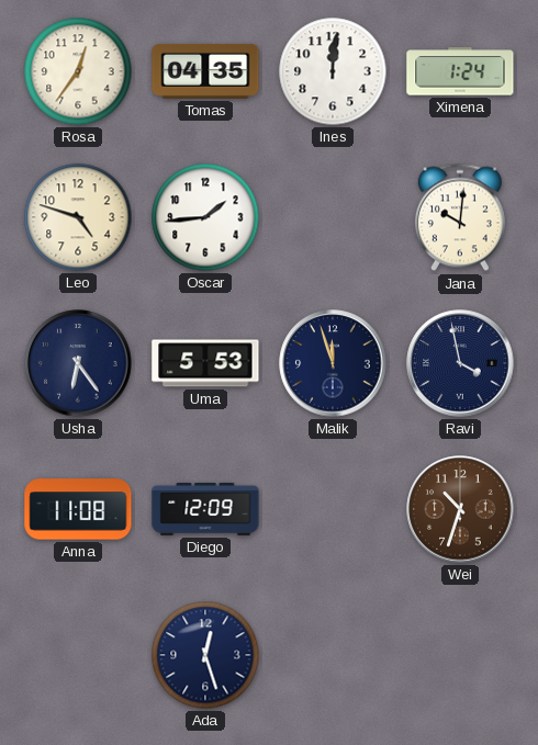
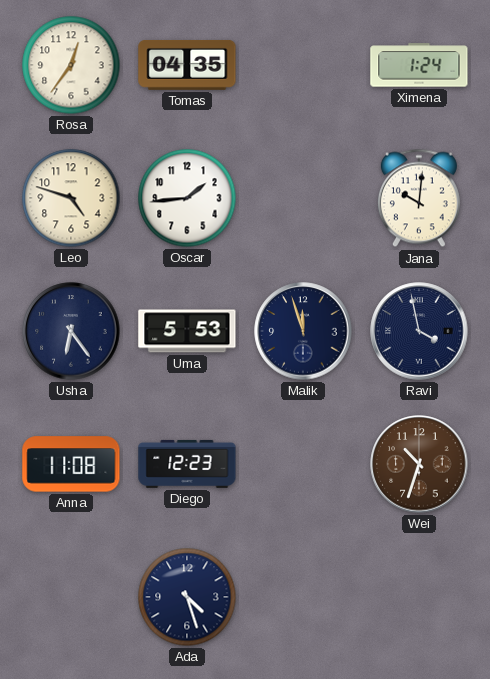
Ines: 12:01 -> none (333, 71)
Diego: 12:09 -> 12:23 (187, 464)
Ada: 12:27 -> 4:27 (187, 597)
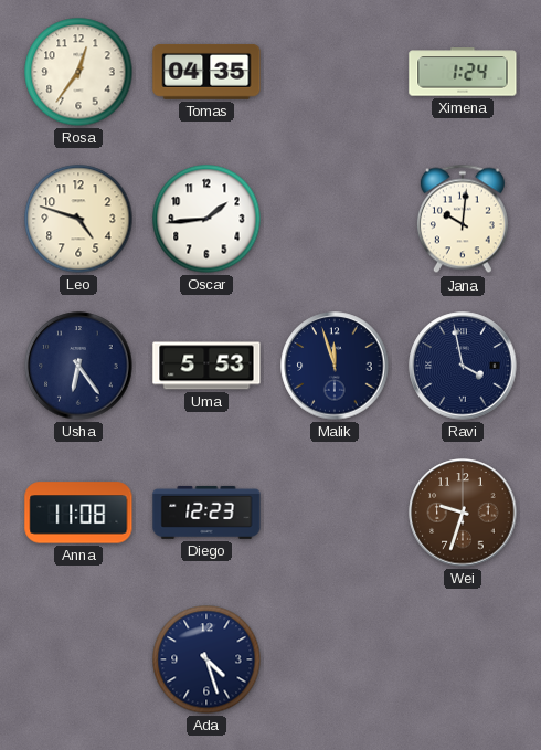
Wei: 10:33 -> 9:33 (463, 513)
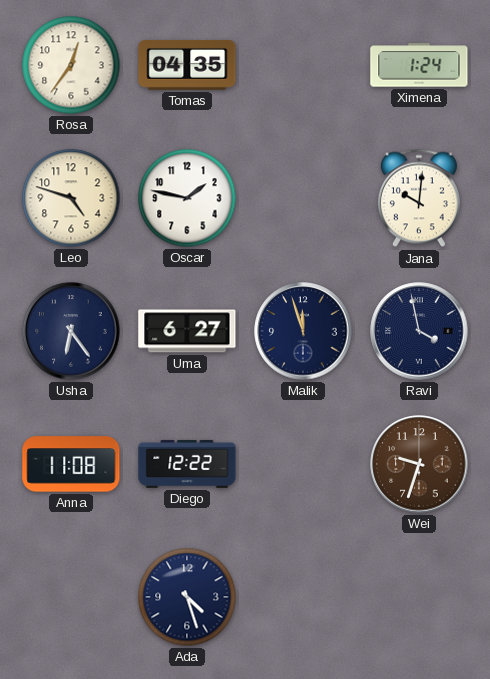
Oscar: 1:44 -> 1:47 (187, 198)
Uma: 5:53 -> 6:27 (187, 331)
Diego: 12:23 -> 12:22 (187, 464)
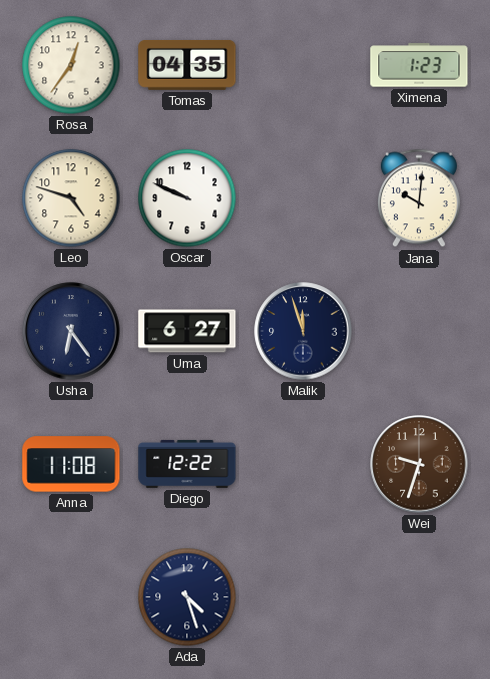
Ximena: 1:24 -> 1:23 (419, 65)
Oscar: 1:47 -> 9:49 (187, 198)
Ravi: 3:58 -> none (419, 331)
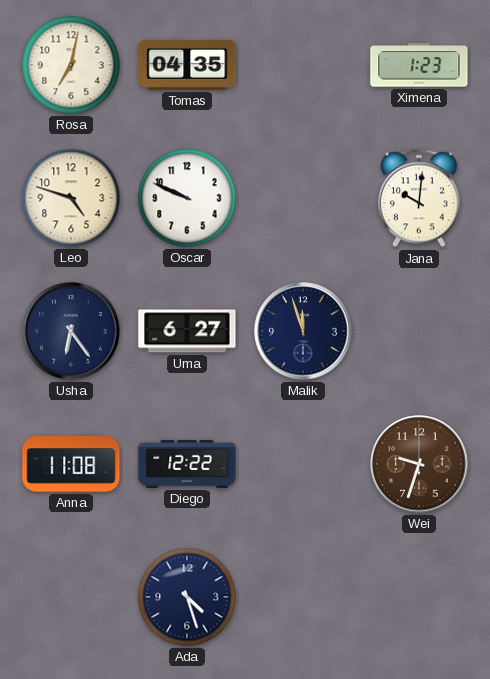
Rosa: 12:36 -> 7:02 (71, 65)
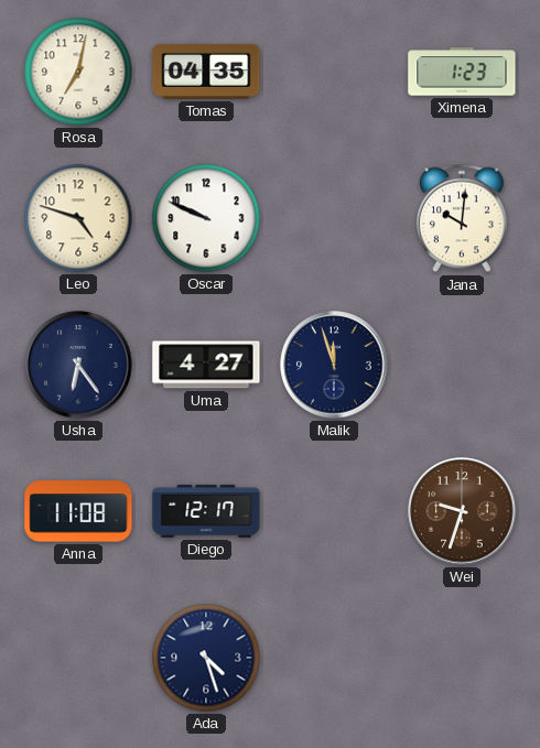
Uma: 6:27 -> 4:27 (206, 365)
Diego: 12:22 -> 12:17 (206, 511)
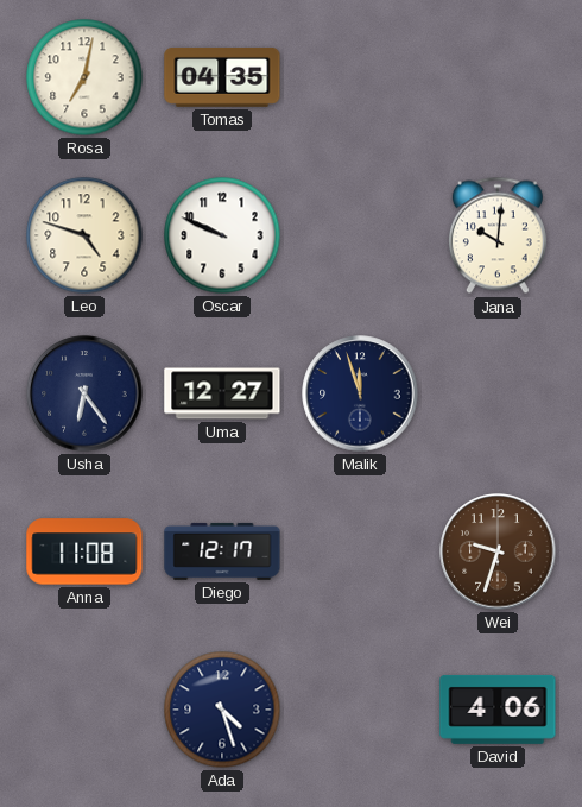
Ximena: 1:23 -> none (462, 72)
Uma: 4:27 -> 12:27 (222, 393)
David: none -> 4:06 (498, 710)
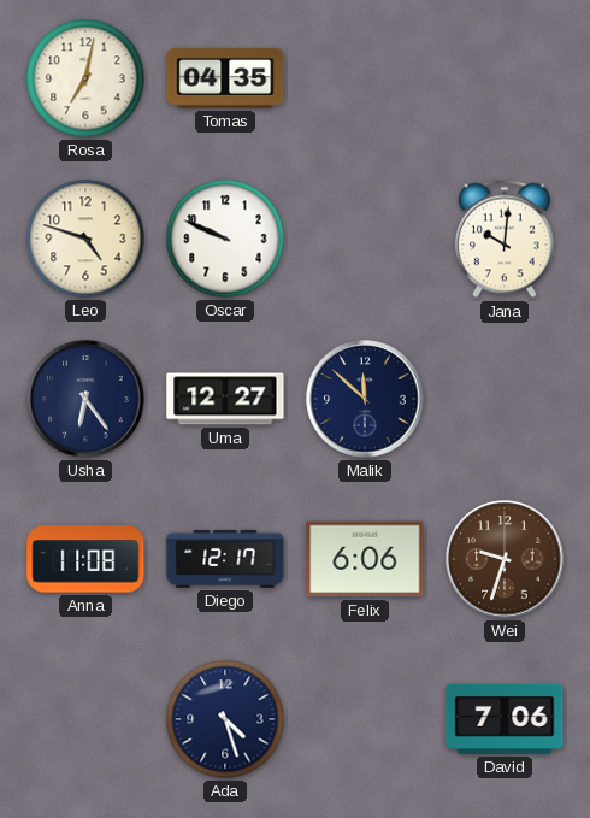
Malik: 11:57 -> 11:52 (365, 399)
Felix: none -> 6:06 (365, 559)
David: 4:06 -> 7:06 (505, 719)
